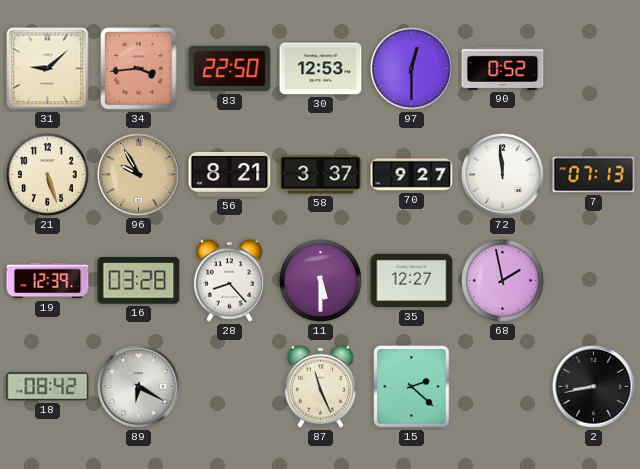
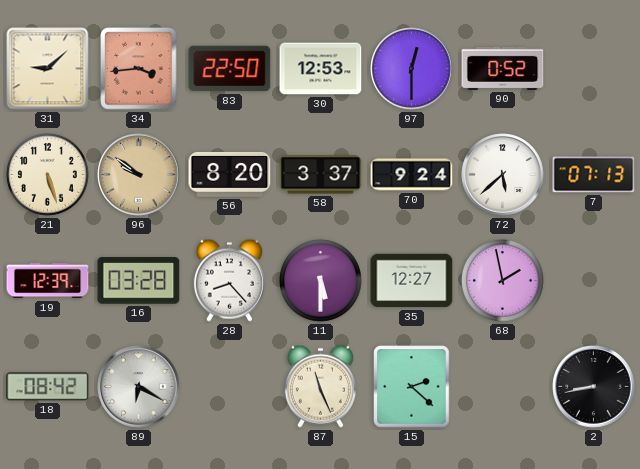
96: 9:55 -> 9:51 (139, 175)
56: 8:21 -> 8:20 (230, 174)
70: 9:27 -> 9:24 (412, 175)
72: 11:59 -> 5:38 (503, 175)
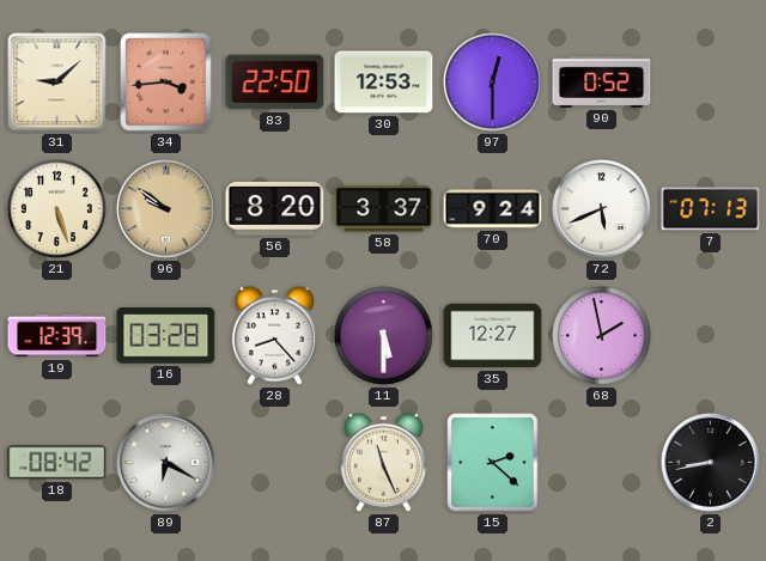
72: 5:38 -> 5:41 (602, 209)
